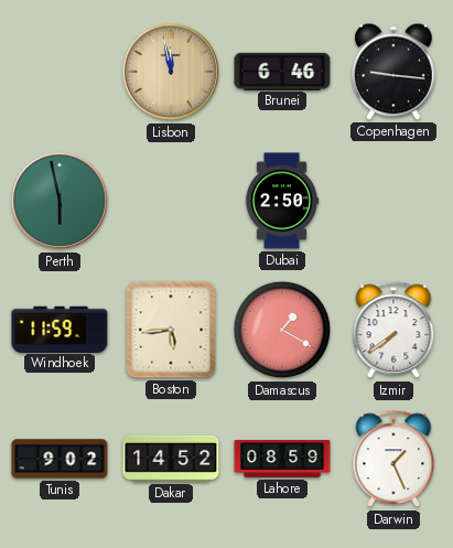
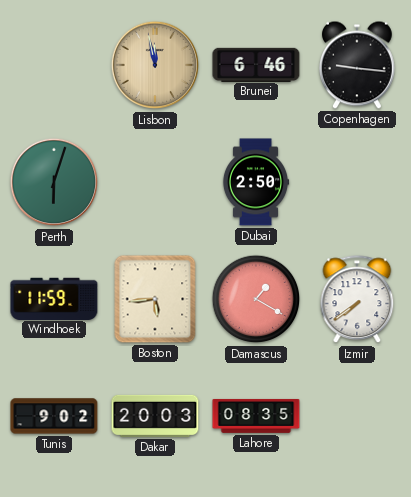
Perth: 5:58 -> 6:03 (54, 182)
Dakar: 14:52 -> 20:03 (155, 416)
Lahore: 08:59 -> 08:35 (256, 416)
Darwin: 1:26 -> none (393, 460)
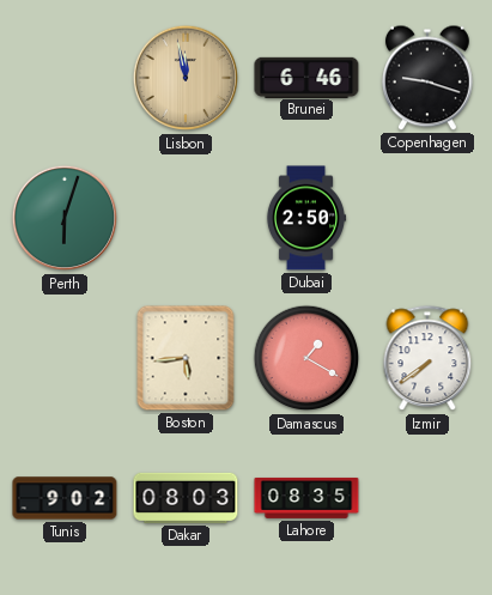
Copenhagen: 9:16 -> 9:18 (427, 78)
Windhoek: 11:59 -> none (54, 298)
Dakar: 20:03 -> 08:03 (186, 498)
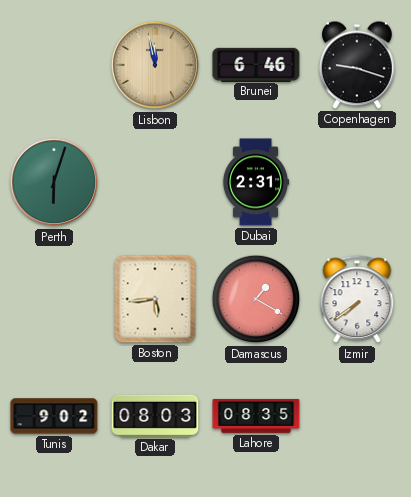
Dubai: 2:50 -> 2:31 (256, 182)
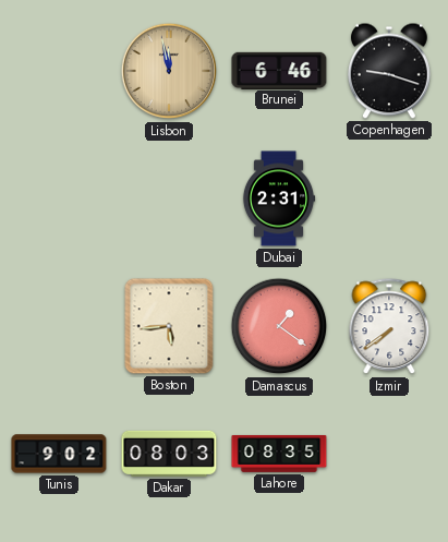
Perth: 6:03 -> none (54, 182)
Damascus: 1:20 -> 1:21 (279, 326)
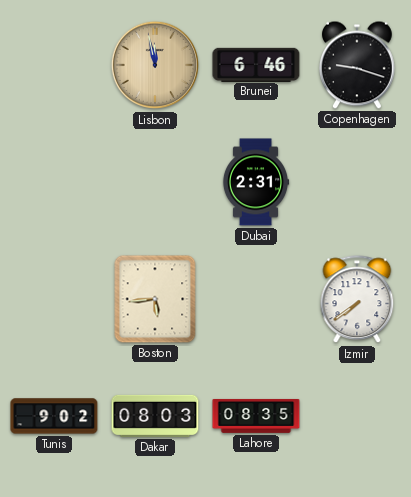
Damascus: 1:21 -> none (279, 326)
